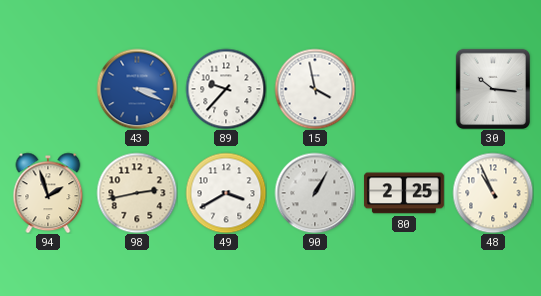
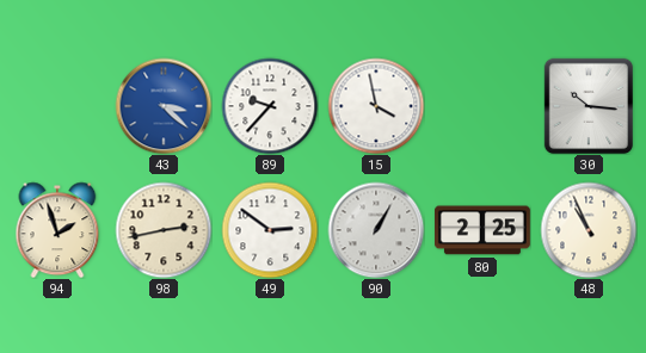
43: 3:19 -> 3:22 (164, 106)
49: 3:40 -> 2:51 (270, 230)
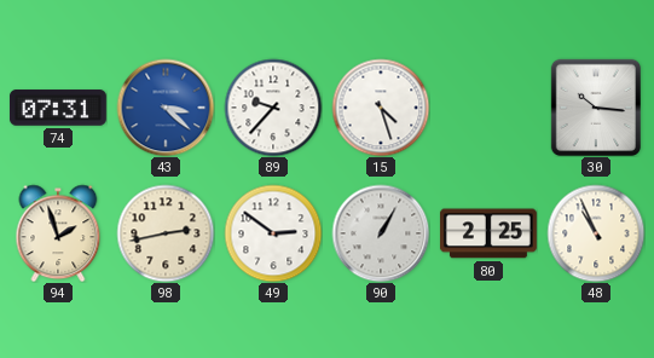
74: none -> 07:31 (58, 108)
15: 3:58 -> 4:27 (381, 108)
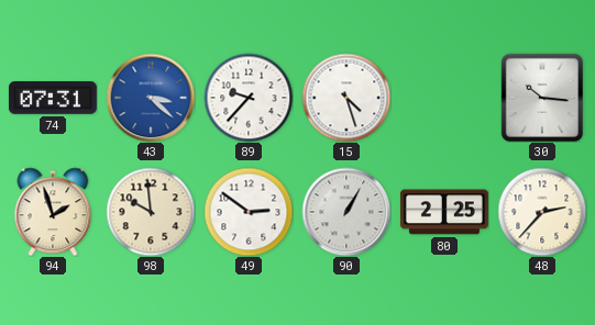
98: 2:43 -> 9:59 (151, 212)
48: 10:56 -> 2:37 (542, 212)
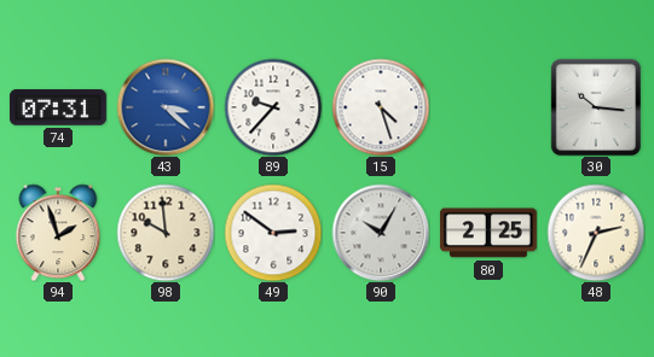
90: 1:05 -> 10:05 (381, 233)
48: 2:37 -> 2:34 (596, 233)
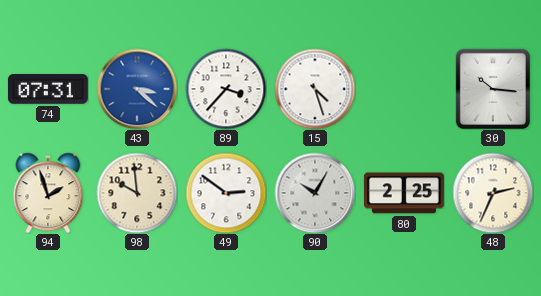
89: 9:37 -> 3:37 (226, 89)
